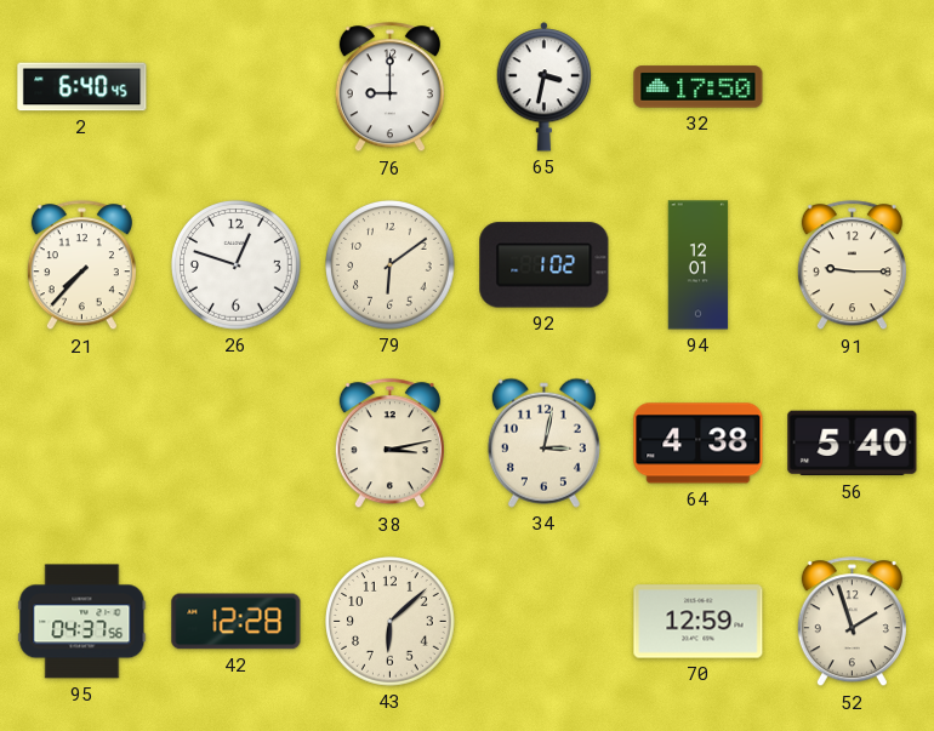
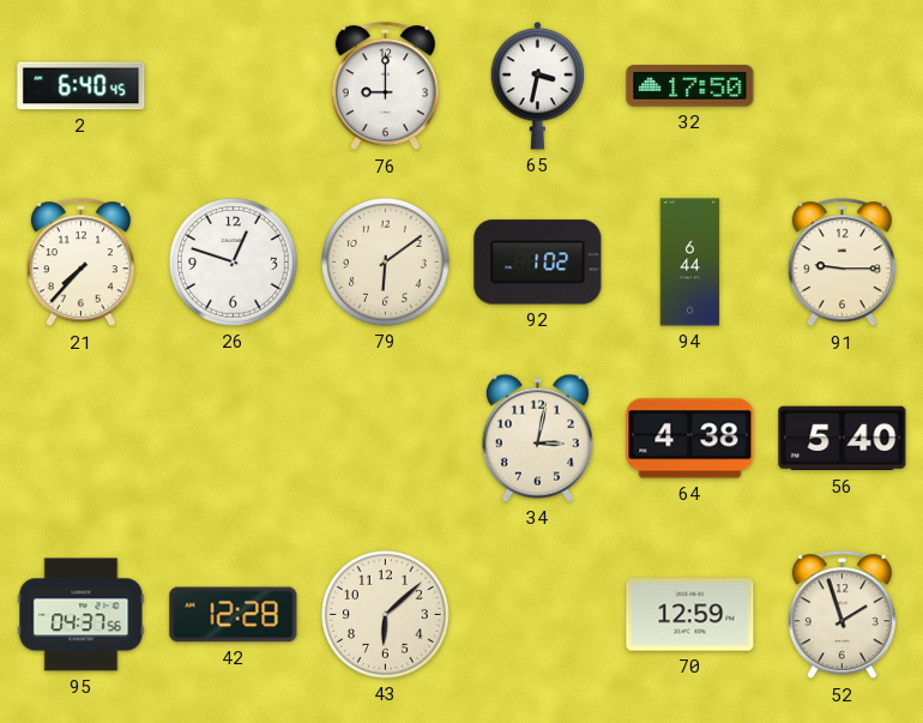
94: 12:01 -> 6:44 (690, 263)
38: 3:13 -> none (389, 444)
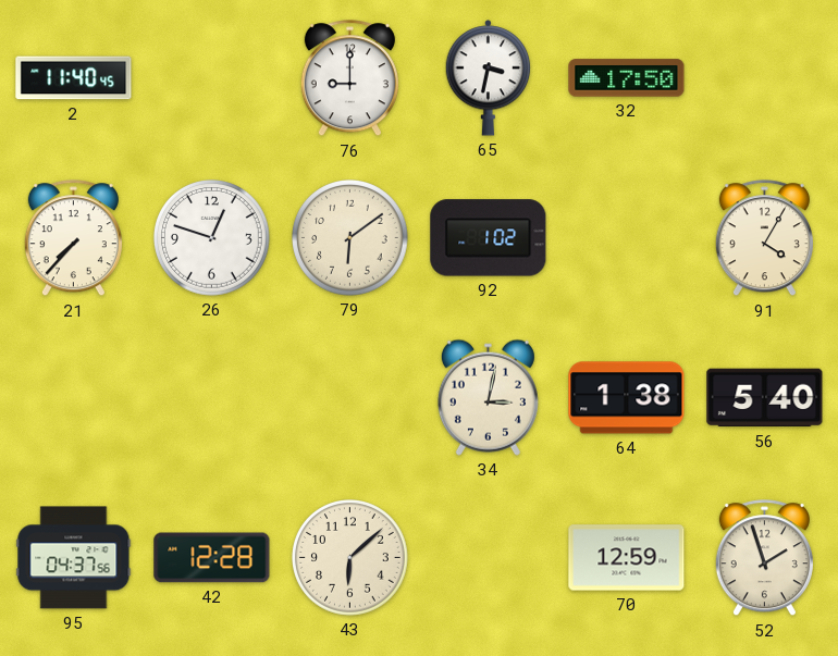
2: 6:40 -> 11:40 (74, 78)
94: 6:44 -> none (690, 263)
91: 9:15 -> 4:05 (764, 238)
64: 4:38 -> 1:38 (627, 398)
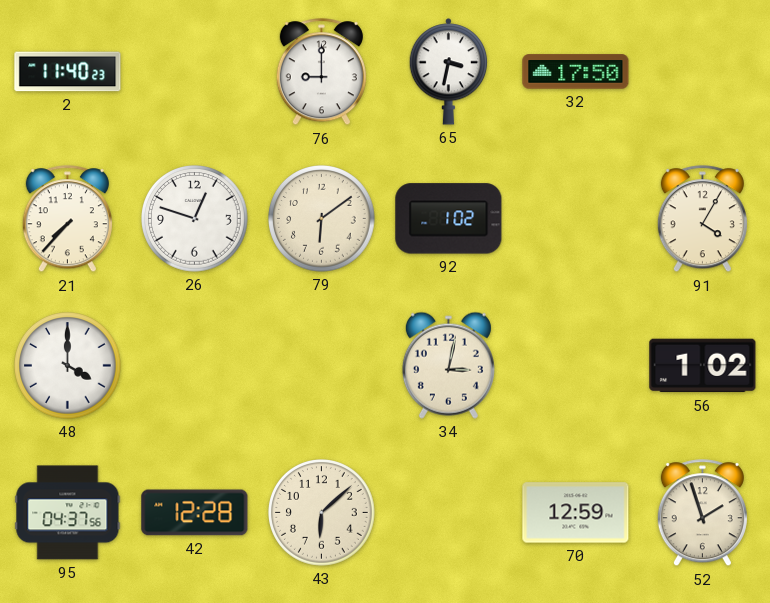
2: 11:40:45 -> 11:40:23 (68, 72)
48: none -> 4:00 (68, 366)
64: 1:38 -> none (627, 398)
56: 5:40 -> 1:02 (703, 366)
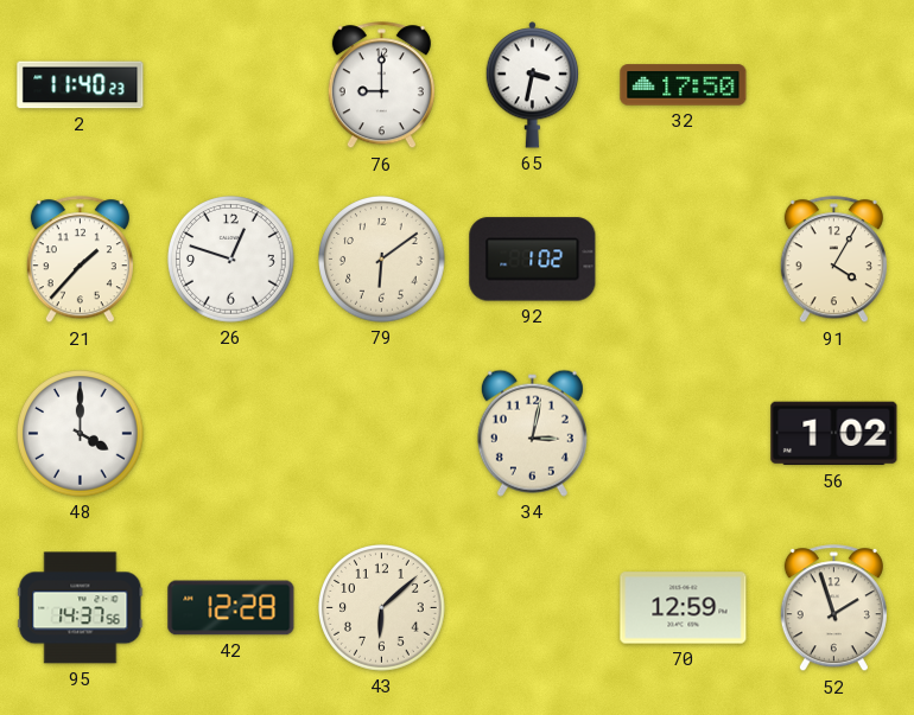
21: 7:37 -> 1:37 (80, 260)
95: 04:37 -> 14:37 (81, 608)
